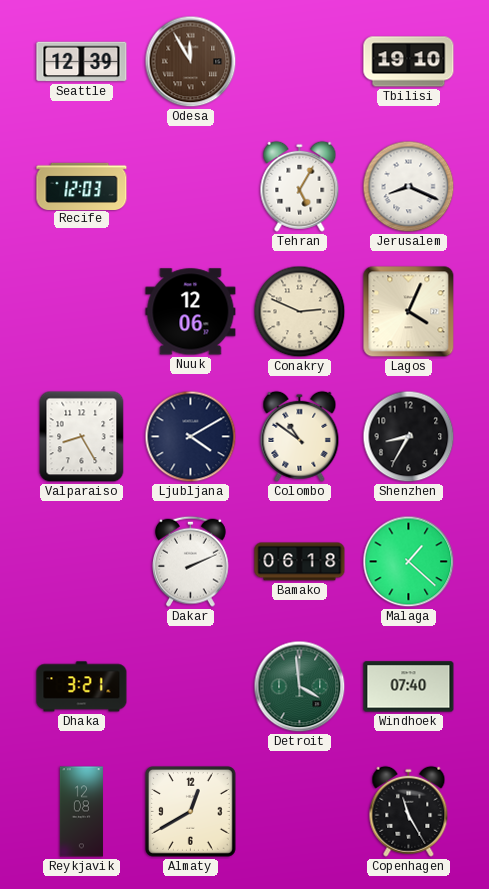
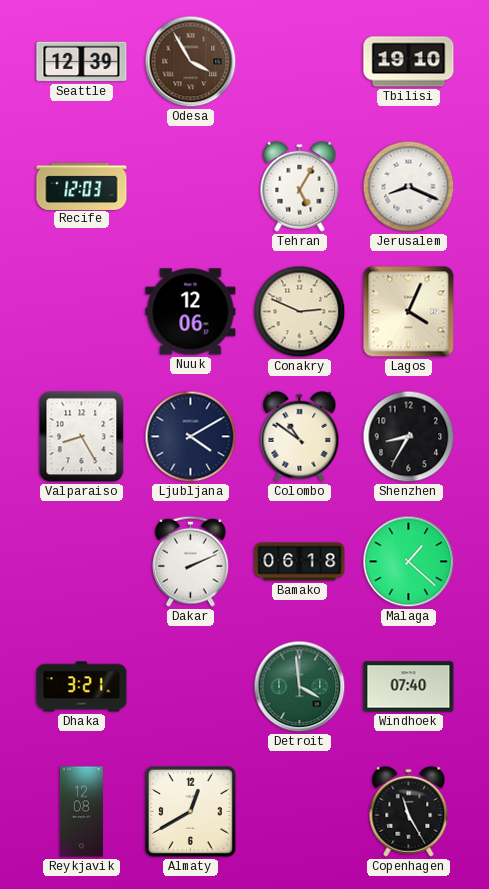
Odesa: 11:55 -> 3:55 (191, 62)
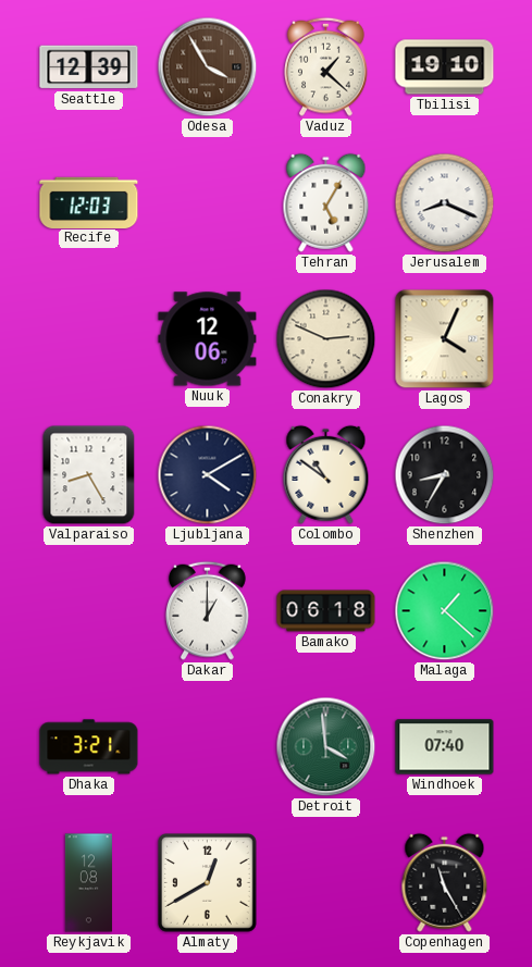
Vaduz: none -> 1:22 (326, 66)
Dakar: 2:11 -> 1:00 (208, 610)
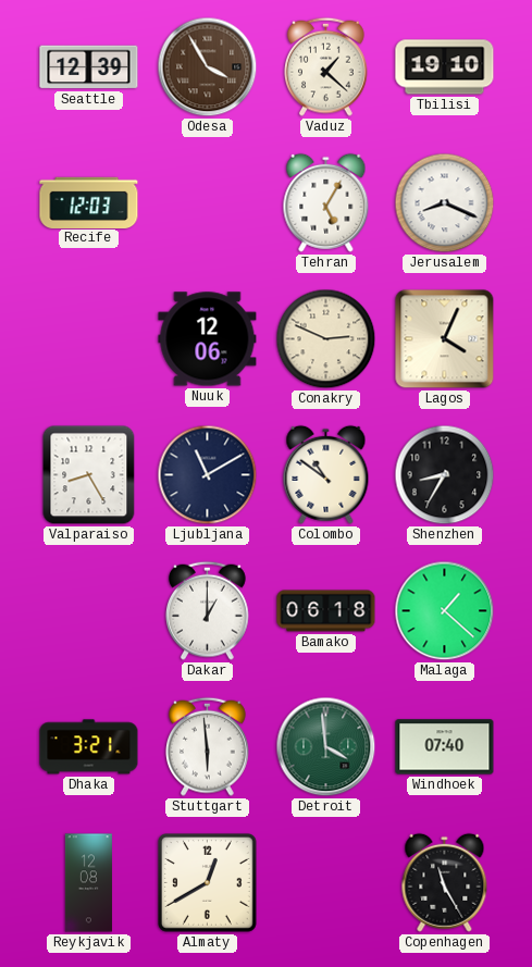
Ljubljana: 4:10 -> 11:10 (208, 475)
Stuttgart: none -> 5:59 (208, 746)
